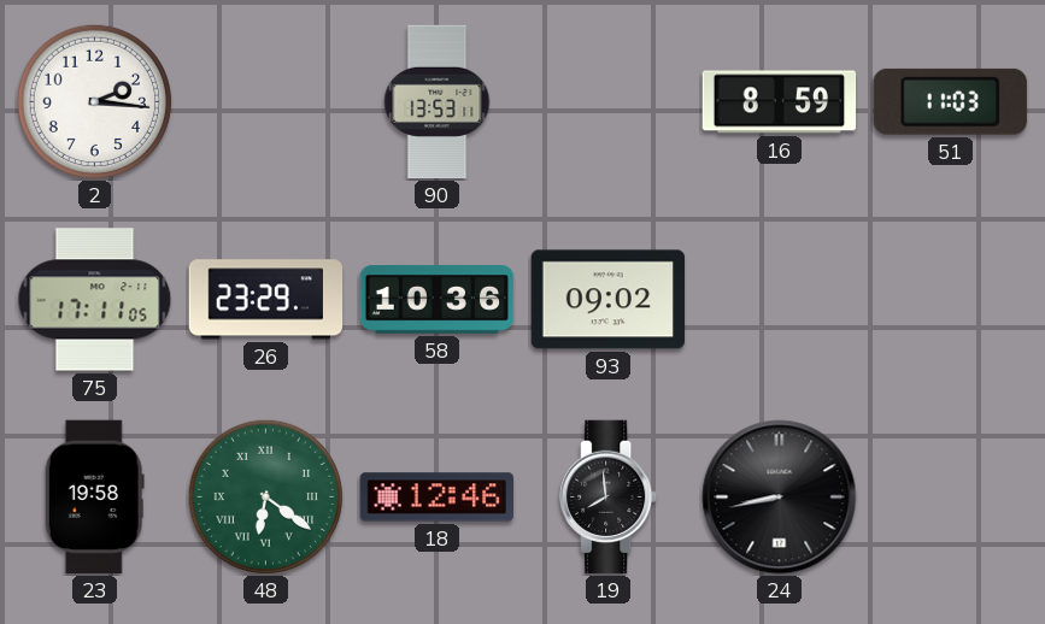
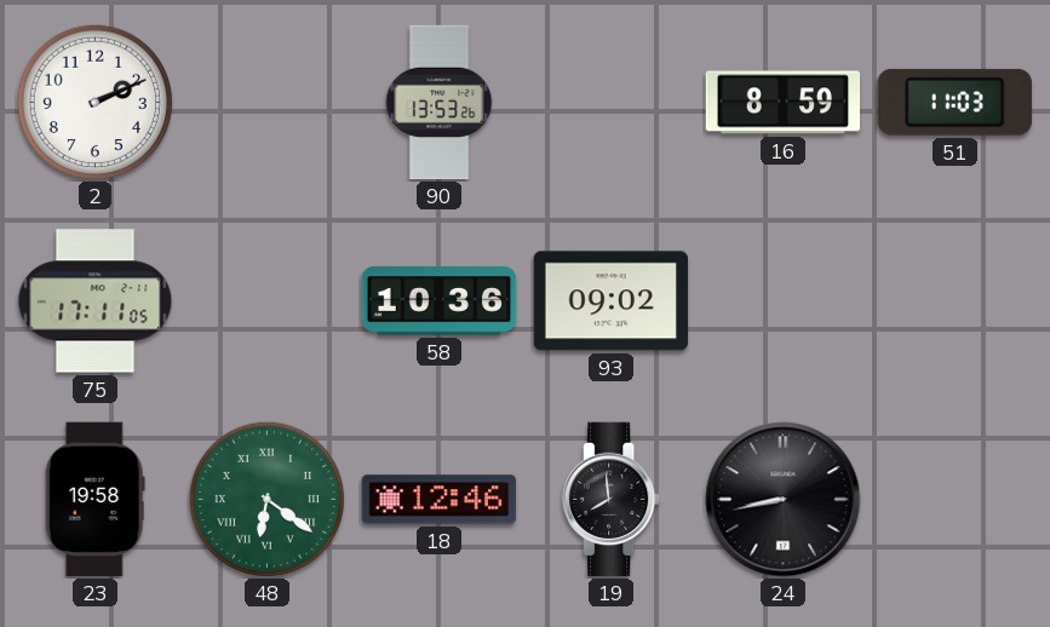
2: 2:16 -> 2:11 (94, 102)
90: 13:53:11 -> 13:53:26 (440, 103)
26: 23:29 -> none (266, 300)
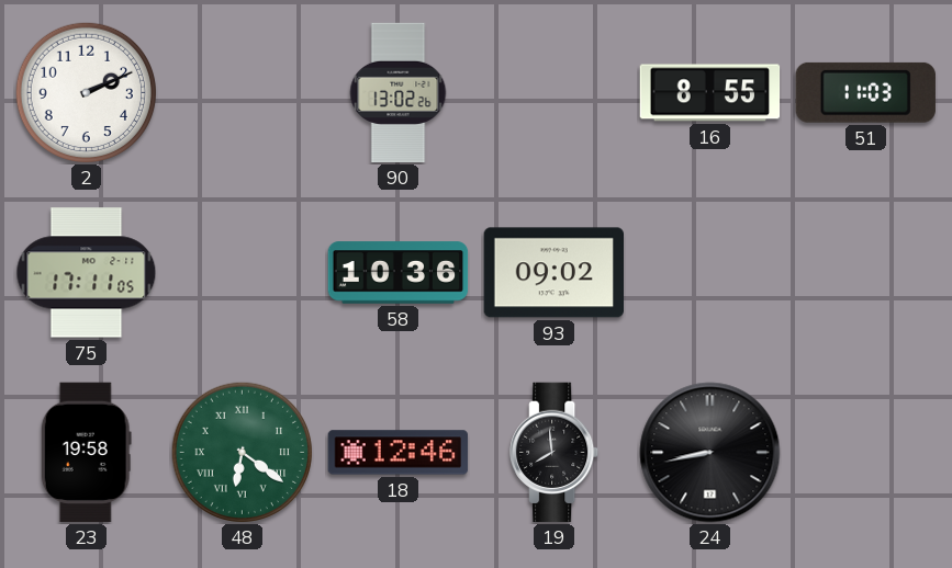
90: 13:53 -> 13:02 (399, 93)
16: 8:59 -> 8:55 (710, 93)
